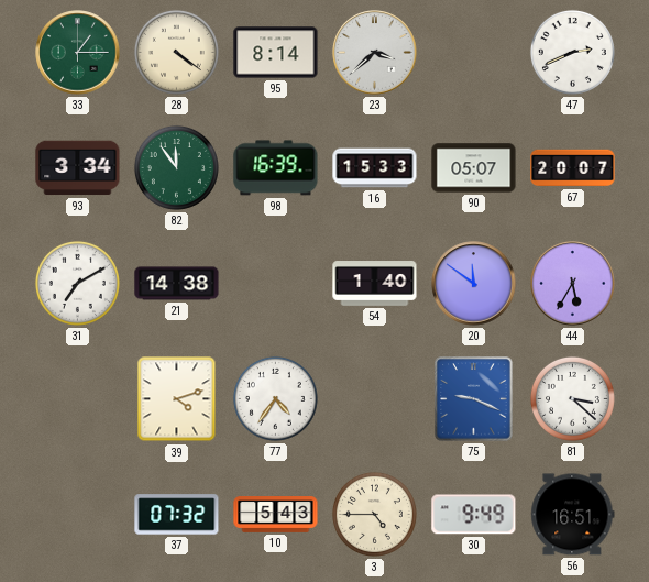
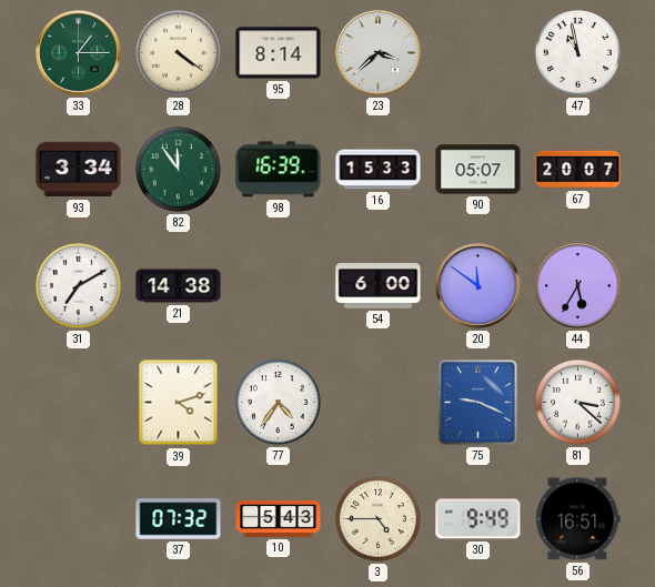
47: 2:41 -> 10:58 (577, 52)
54: 1:40 -> 6:00 (379, 286)
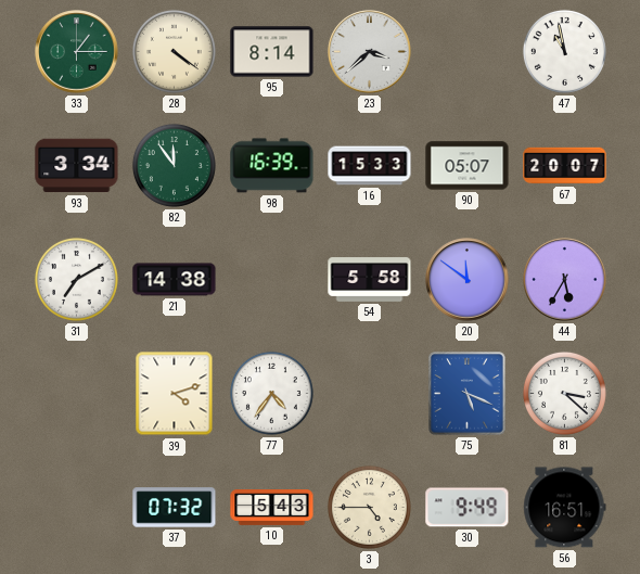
54: 6:00 -> 5:58 (370, 280)
75: 9:19 -> 5:19 (468, 394)
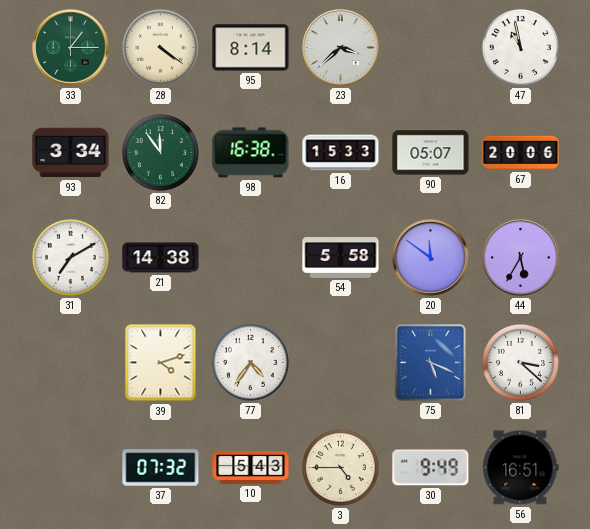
98: 16:39 -> 16:38 (251, 153)
67: 20:07 -> 20:06 (521, 153)
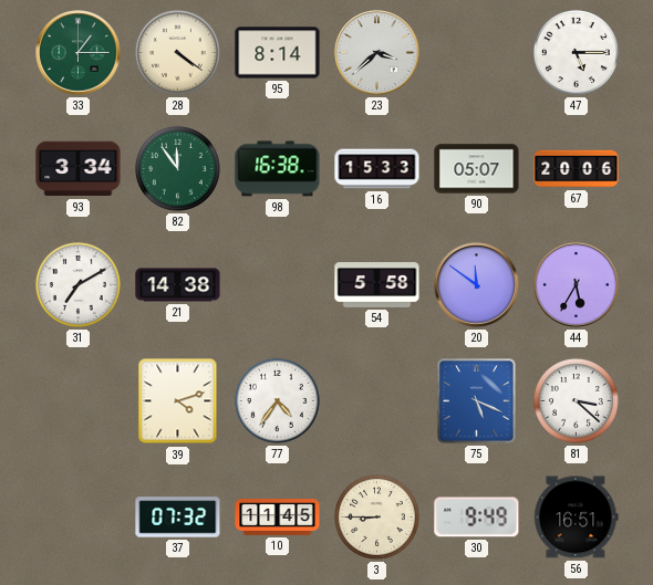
47: 10:58 -> 5:15 (576, 52)
10: 5:43 -> 11:45 (278, 518)
3: 4:45 -> 8:45 (376, 516)
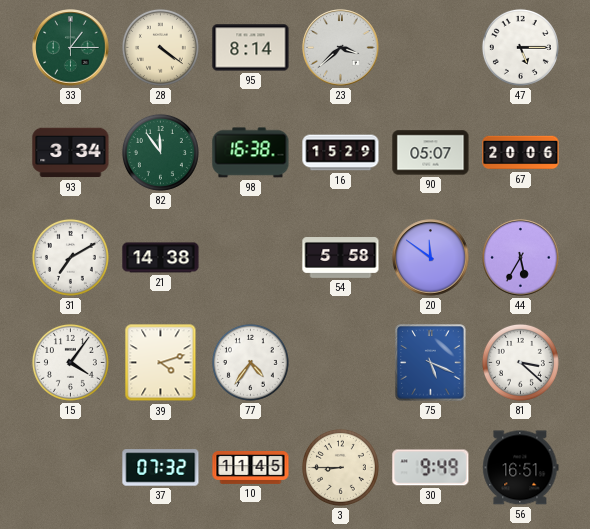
16: 15:33 -> 15:29 (341, 153)
15: none -> 4:06 (70, 362)
